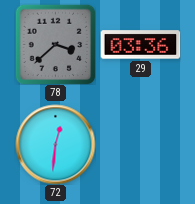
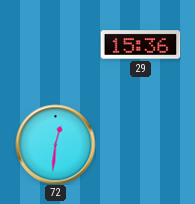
78: 3:38 -> none (55, 44)
29: 03:36 -> 15:36 (140, 45)
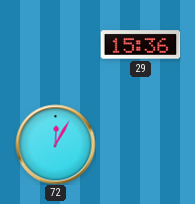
72: 12:31 -> 12:05 (55, 144)
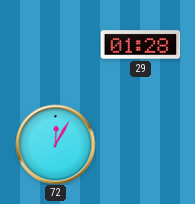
29: 15:36 -> 01:28 (140, 45)
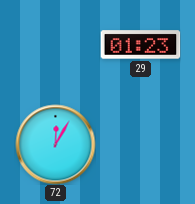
29: 01:28 -> 01:23 (140, 45)
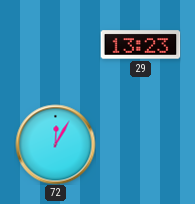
29: 01:23 -> 13:23 (140, 45)
